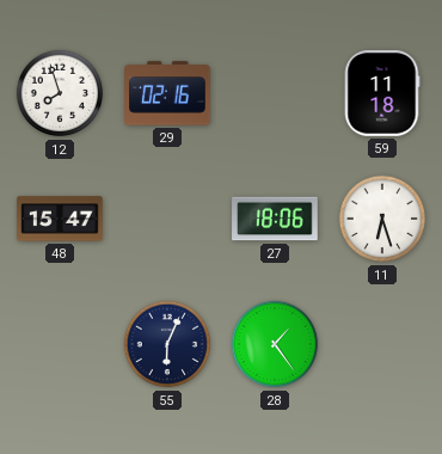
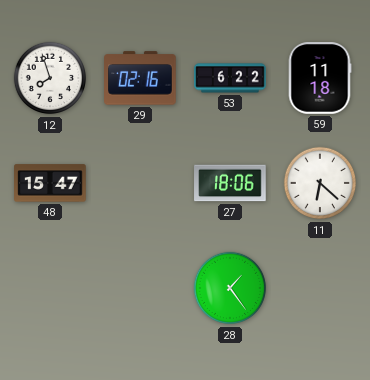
53: none -> 6:22 (230, 78)
11: 6:27 -> 6:22 (320, 183)
55: 6:04 -> none (167, 344)
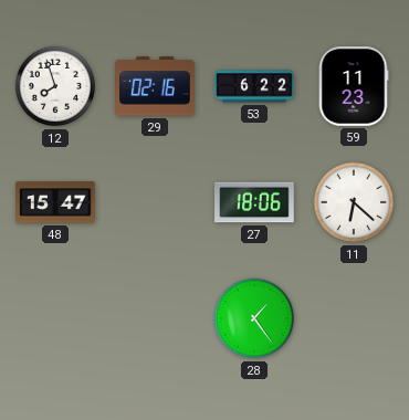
59: 11:18 -> 11:23 (354, 86)
